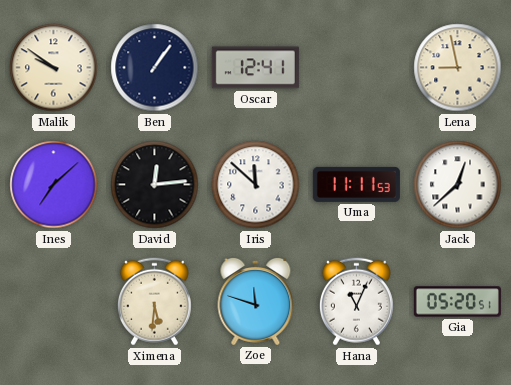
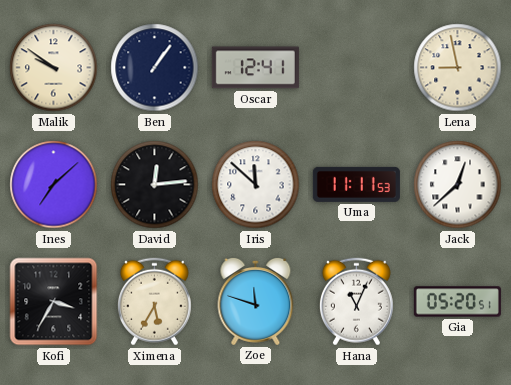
Kofi: none -> 3:35 (54, 302)
Ximena: 5:31 -> 5:35 (154, 302)
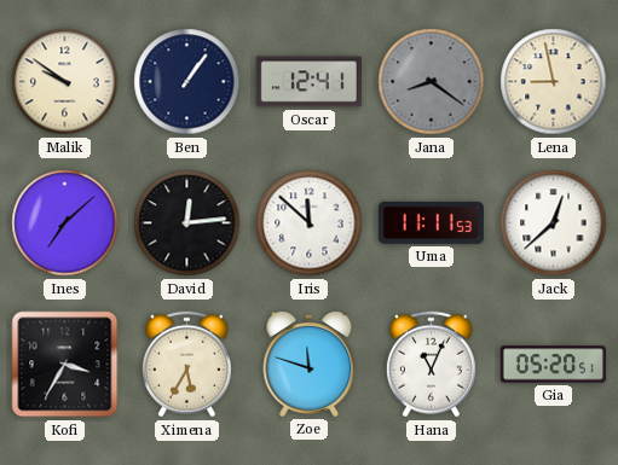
Jana: none -> 8:21 (432, 82)
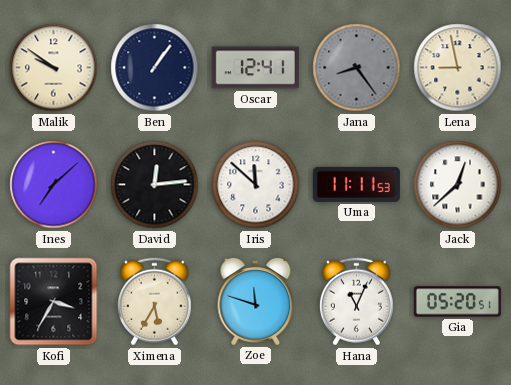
Jana: 8:21 -> 8:24 (357, 68)
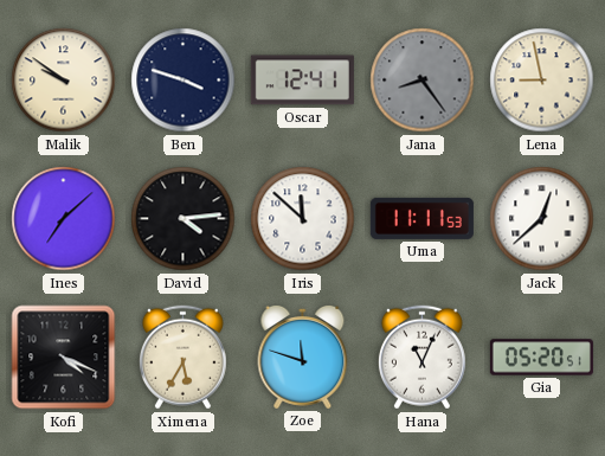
Ben: 1:06 -> 3:48 (184, 81)
David: 12:14 -> 4:14 (184, 219)
Kofi: 3:35 -> 4:19 (64, 358)
